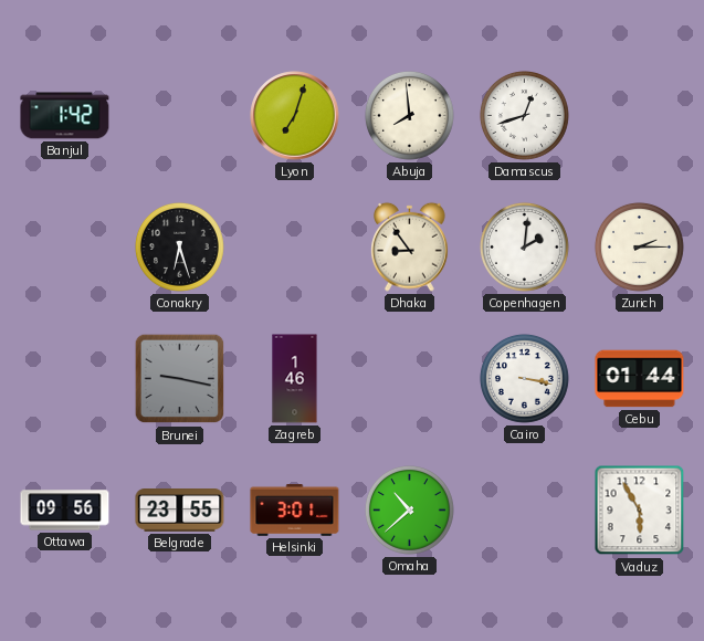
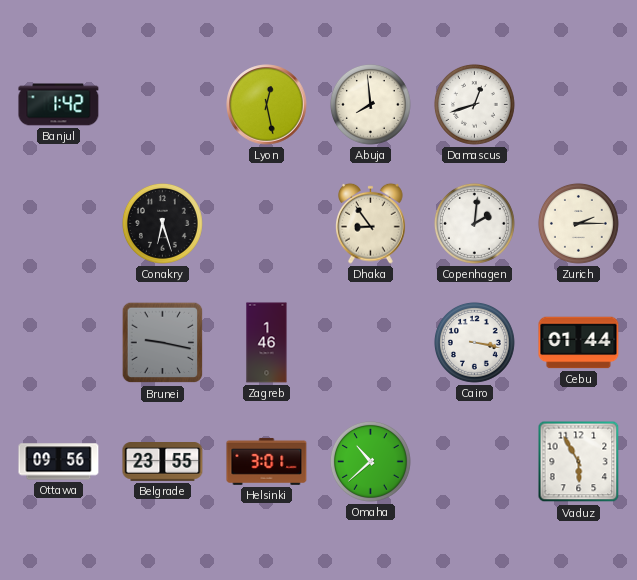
Lyon: 7:03 -> 12:28 (267, 105)
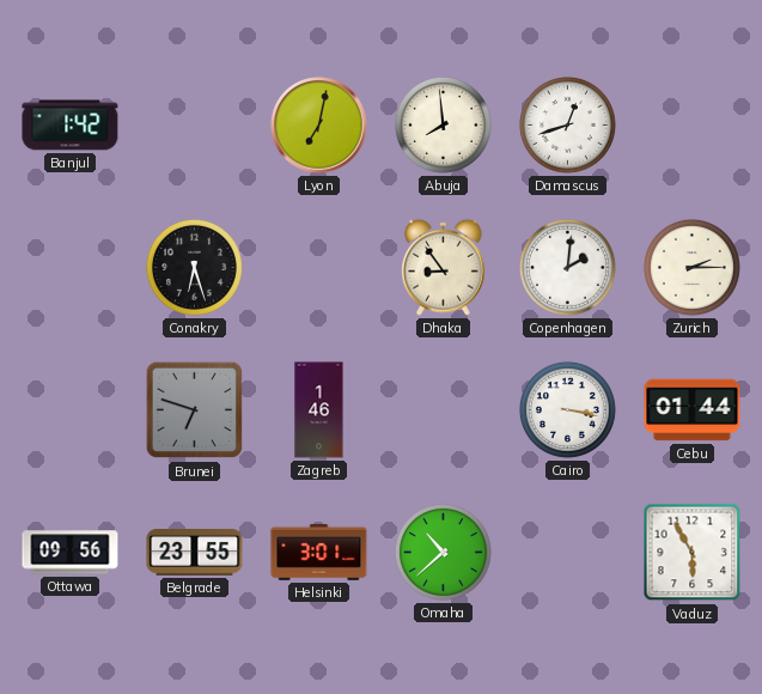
Lyon: 12:28 -> 7:02 (319, 126)
Brunei: 9:17 -> 6:48 (195, 410)
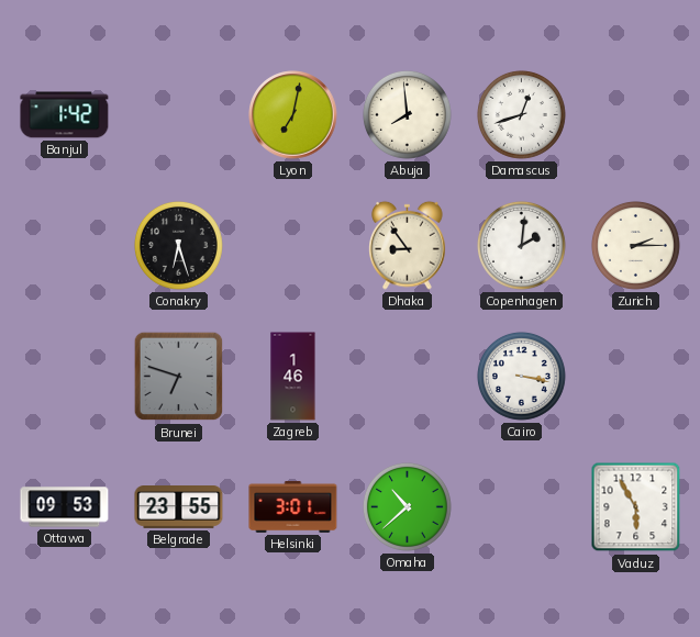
Cebu: 01:44 -> none (693, 410)
Ottawa: 09:56 -> 09:53 (65, 507)
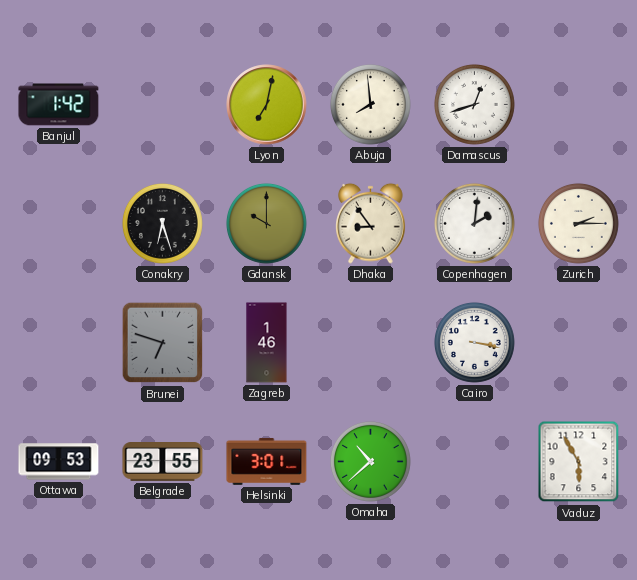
Gdansk: none -> 10:00 (266, 223)
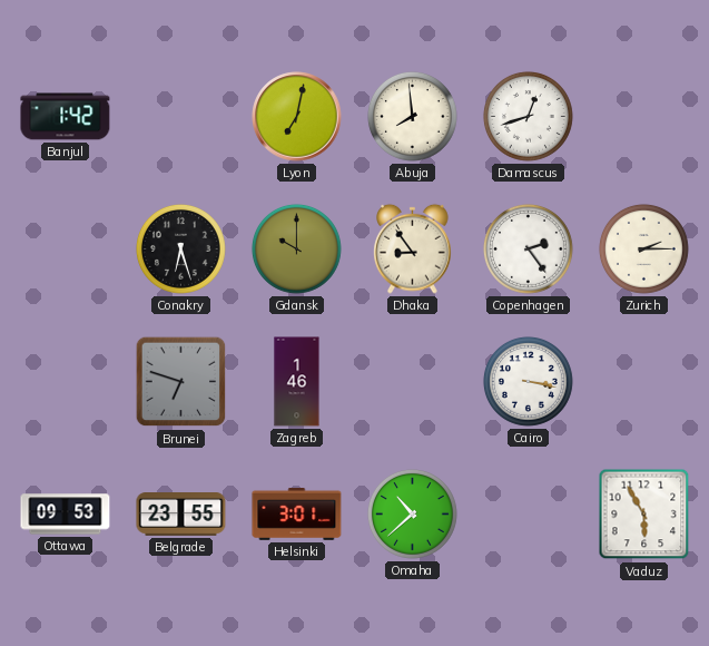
Copenhagen: 2:01 -> 2:24 (528, 248)
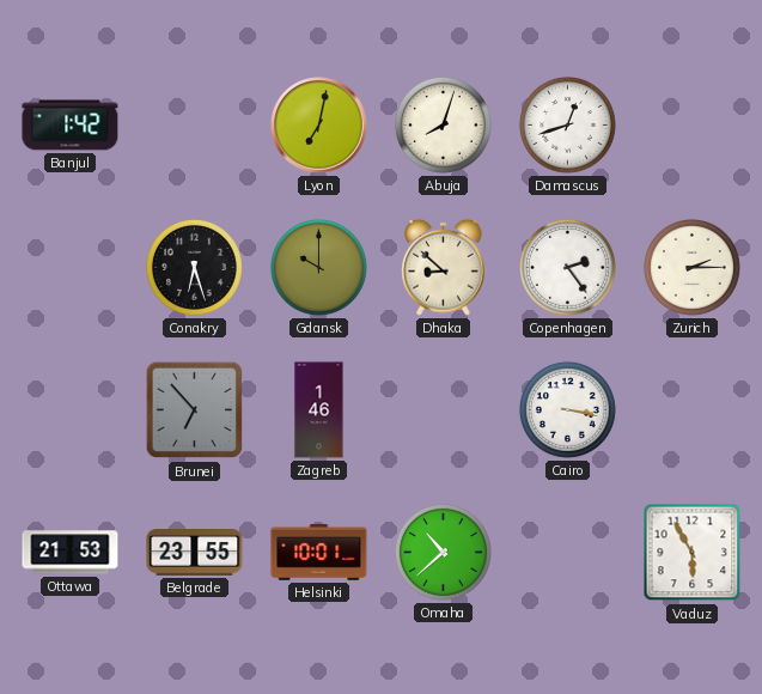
Abuja: 7:59 -> 8:03 (443, 124)
Dhaka: 8:54 -> 8:52 (444, 267)
Brunei: 6:48 -> 6:53 (195, 410)
Ottawa: 09:53 -> 21:53 (71, 553)
Helsinki: 3:01 -> 10:01 (319, 552)
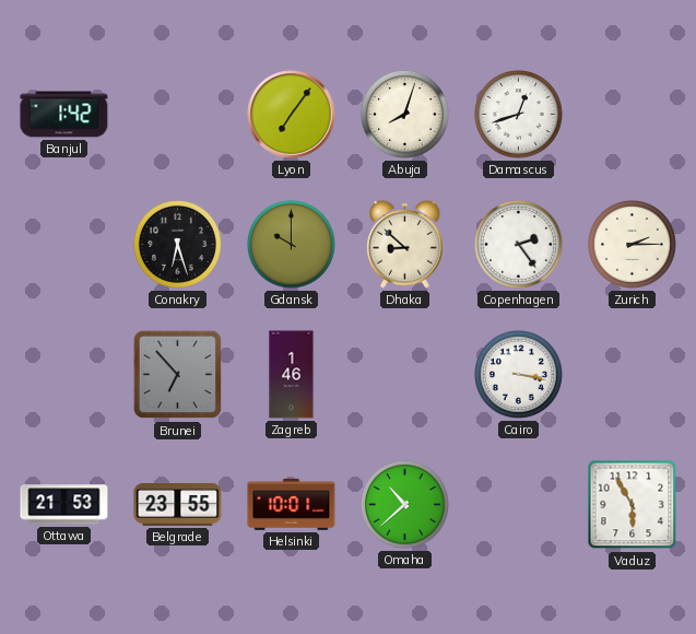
Lyon: 7:02 -> 7:06 (292, 115)
